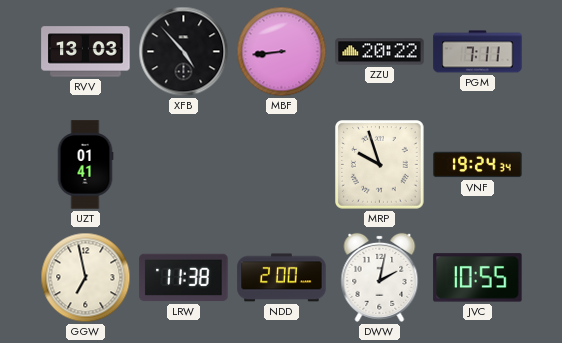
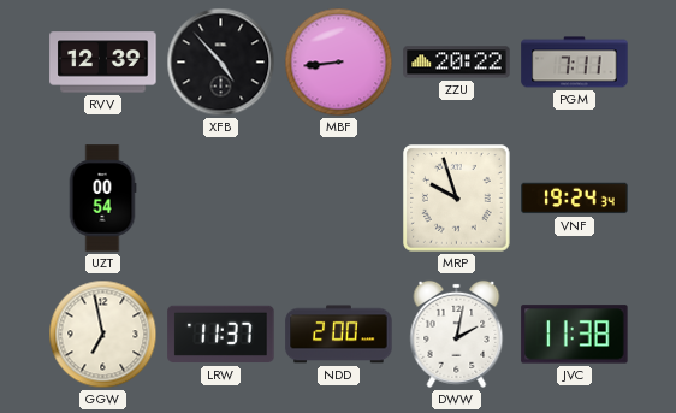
RVV: 13:03 -> 12:39 (103, 63)
UZT: 01:41 -> 00:54 (102, 199)
LRW: 11:38 -> 11:37 (221, 335)
JVC: 10:55 -> 11:38 (575, 335)
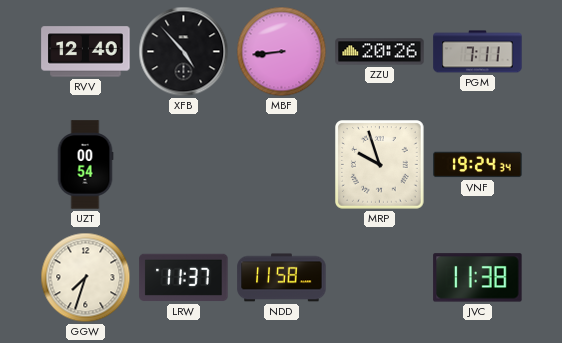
RVV: 12:39 -> 12:40 (86, 52)
ZZU: 20:22 -> 20:26 (380, 52)
GGW: 6:58 -> 7:33 (86, 278)
NDD: 2:00 -> 11:58 (282, 278)
DWW: 2:02 -> none (457, 334)
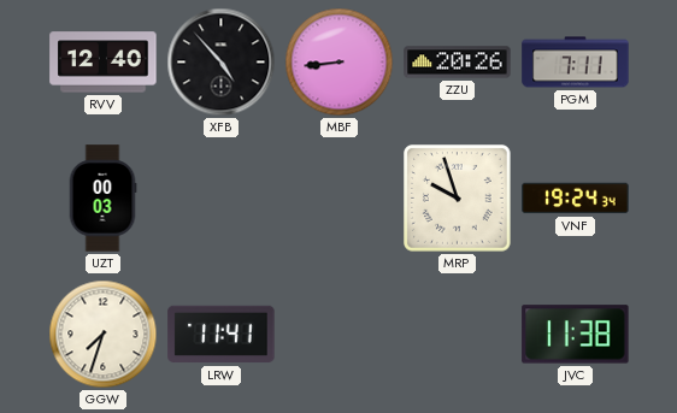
UZT: 00:54 -> 00:03 (102, 199)
LRW: 11:37 -> 11:41 (222, 335)
NDD: 11:58 -> none (282, 278)
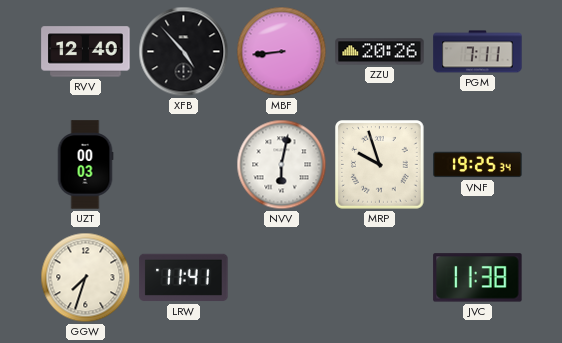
NVV: none -> 6:02 (282, 165)
VNF: 19:24 -> 19:25 (478, 165)
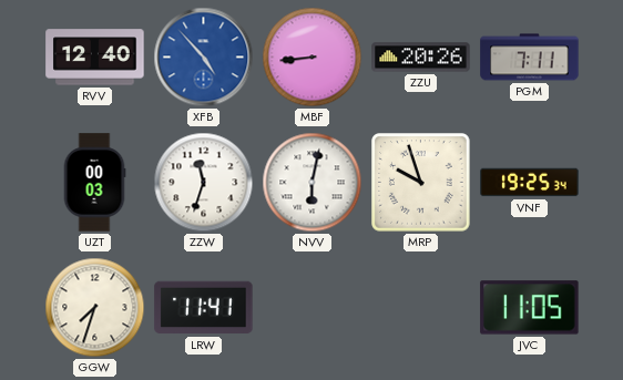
XFB dial: black -> blue (204, 58)
ZZW: none -> 11:33 (204, 183)
JVC: 11:38 -> 11:05 (530, 308)
